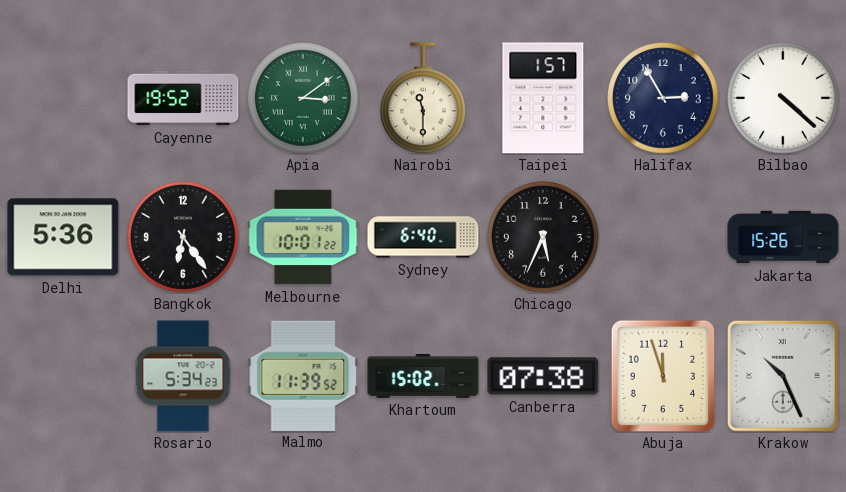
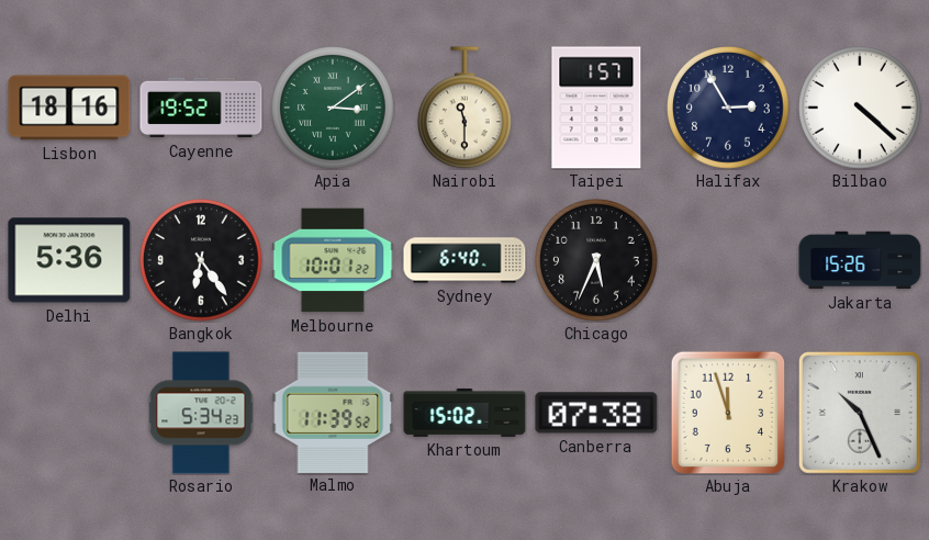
Lisbon: none -> 18:16 (69, 108)
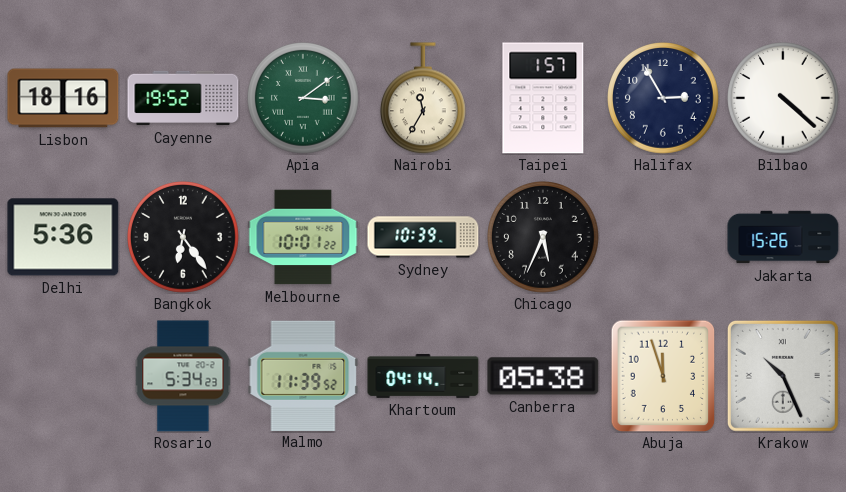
Nairobi: 11:30 -> 11:35 (423, 98)
Sydney: 6:40 -> 10:39 (423, 237)
Khartoum: 15:02 -> 04:14 (423, 376)
Canberra: 07:38 -> 05:38 (543, 376)
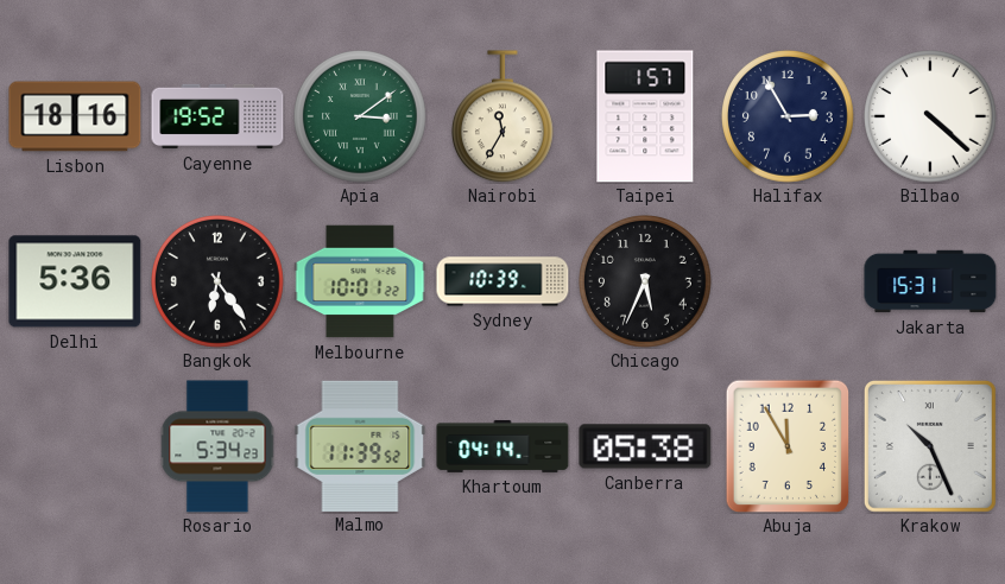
Jakarta: 15:26 -> 15:31 (930, 281)
Abuja: 11:57 -> 11:55 (788, 446)
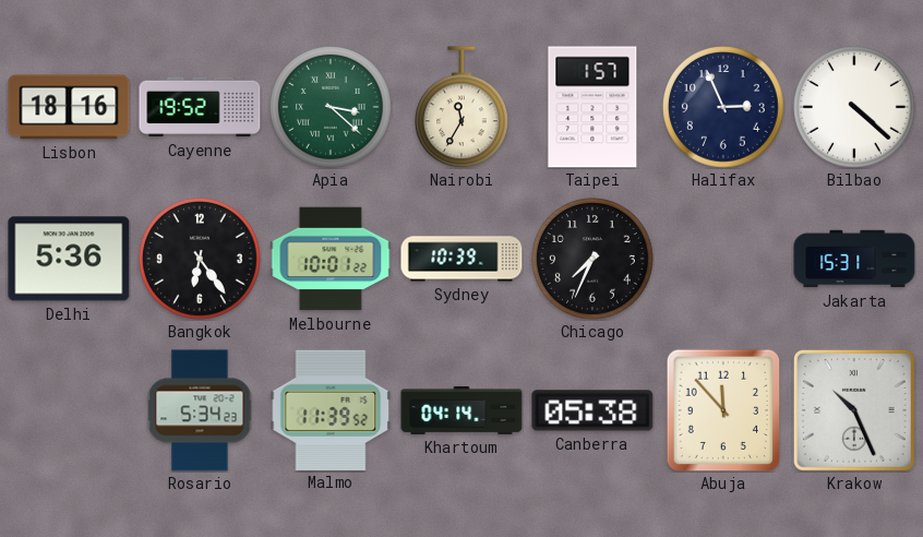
Apia: 3:09 -> 3:22 (332, 108)
Halifax: 2:55 -> 2:56 (724, 108)
Chicago: 5:34 -> 7:34 (594, 260)
Abuja: 11:55 -> 11:53 (723, 410)
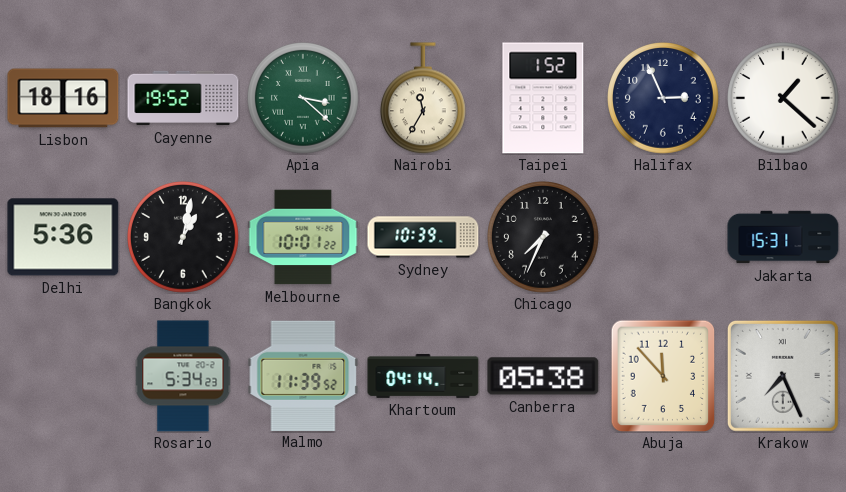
Taipei: 1:57 -> 1:52 (543, 98)
Bilbao: 4:22 -> 1:22 (784, 99)
Bangkok: 6:24 -> 1:02 (184, 238)
Krakow: 10:26 -> 7:26 (783, 376)
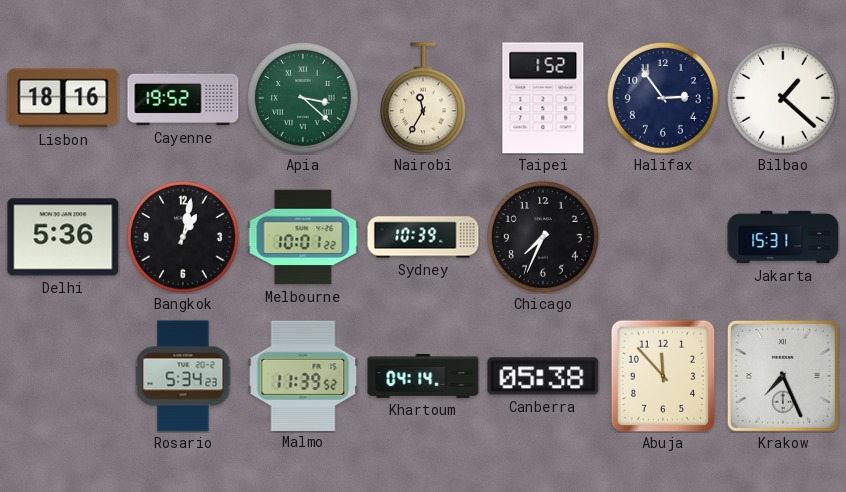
Halifax: 2:56 -> 2:54 (664, 99)
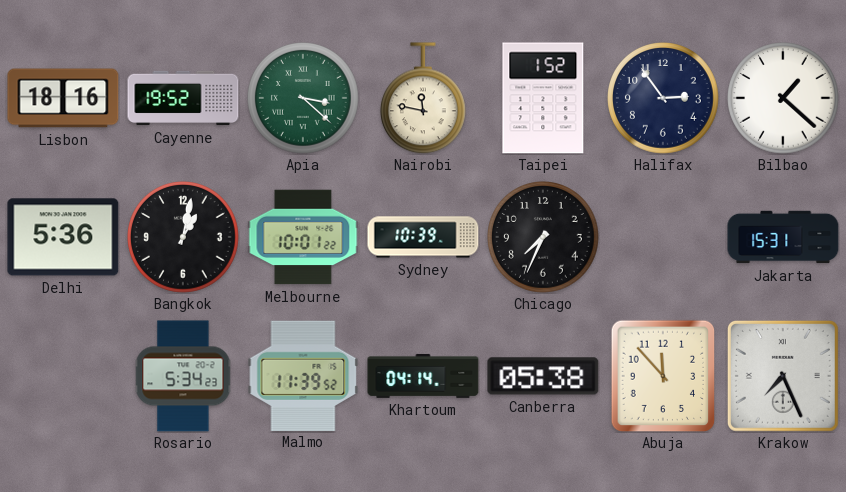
Nairobi: 11:35 -> 11:47 (423, 98)
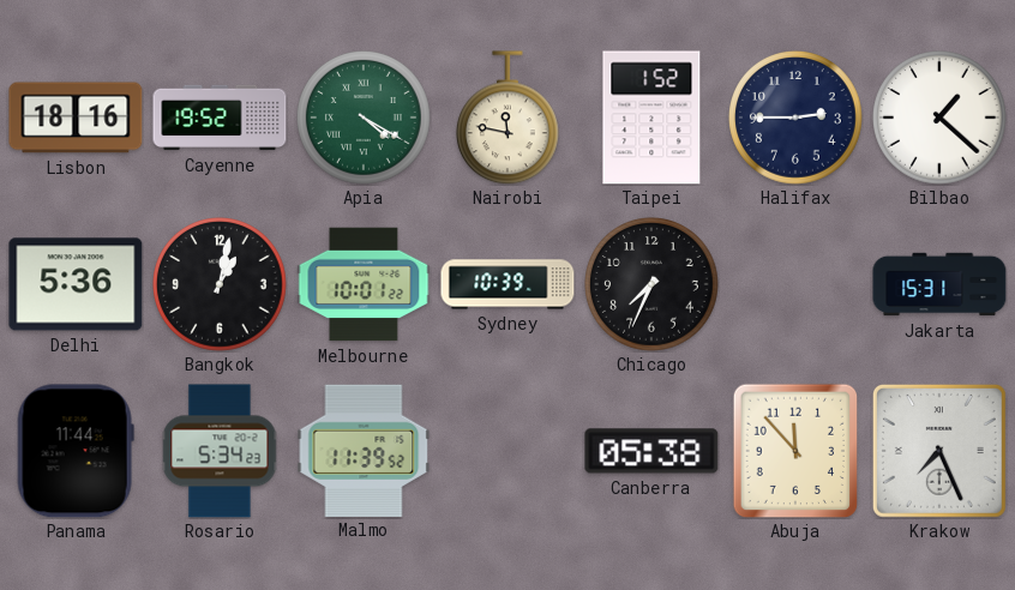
Apia: 3:22 -> 4:20 (365, 119)
Halifax: 2:54 -> 2:45 (797, 119)
Panama: none -> 11:44 (76, 451)
Khartoum: 04:14 -> none (423, 376)
